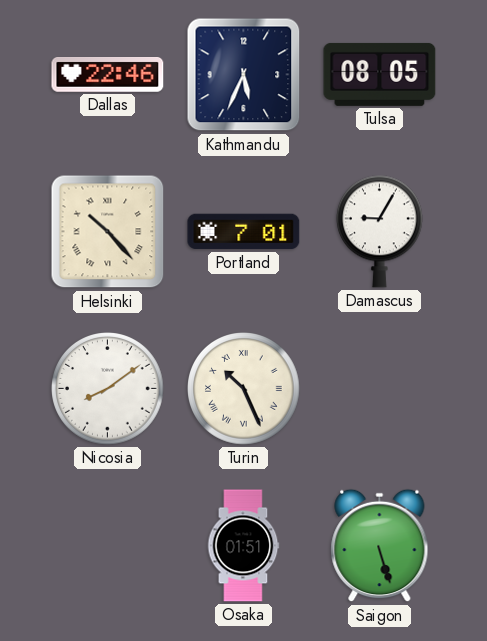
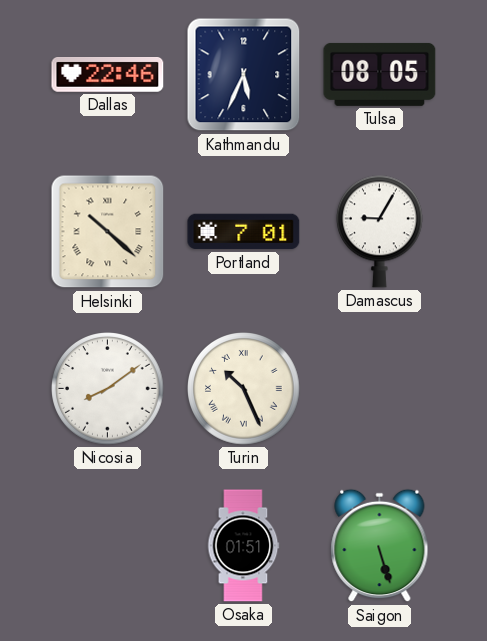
Helsinki: 10:23 -> 10:22 (108, 232)
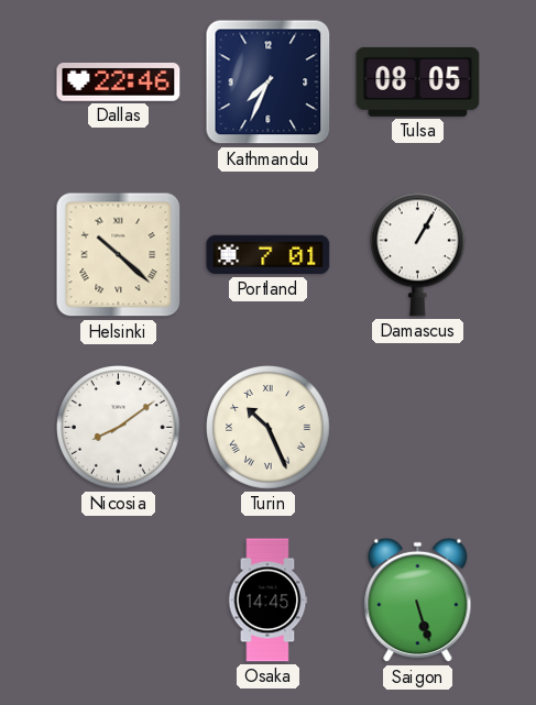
Kathmandu: 5:34 -> 7:34 (269, 82)
Damascus: 9:05 -> 1:05 (417, 254)
Osaka: 01:51 -> 14:45 (267, 601)
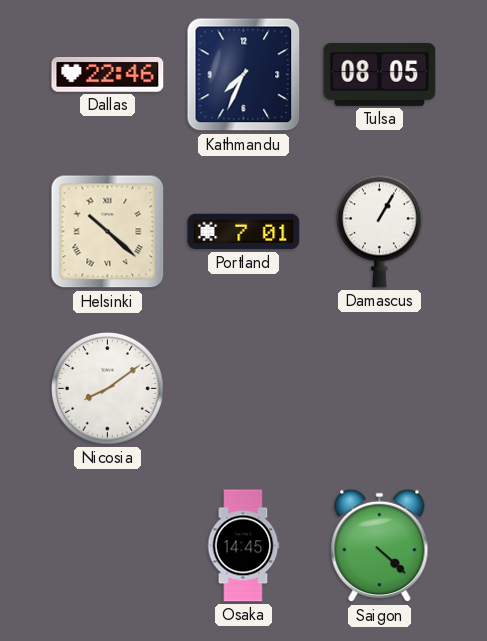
Turin: 10:26 -> none (269, 428)
Saigon: 5:27 -> 4:22 (380, 546)
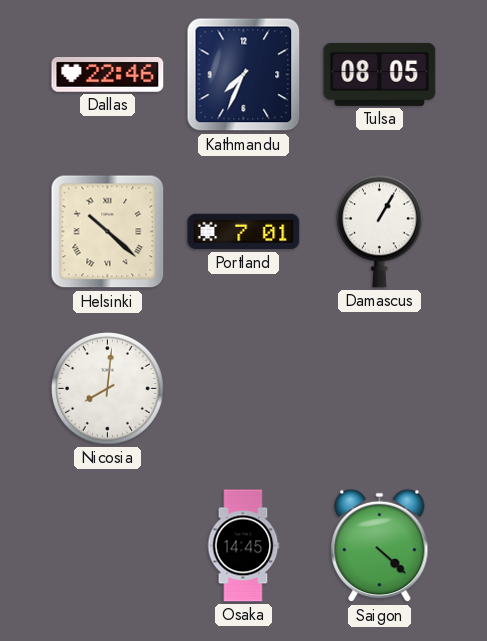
Nicosia: 8:09 -> 8:01 (108, 389)
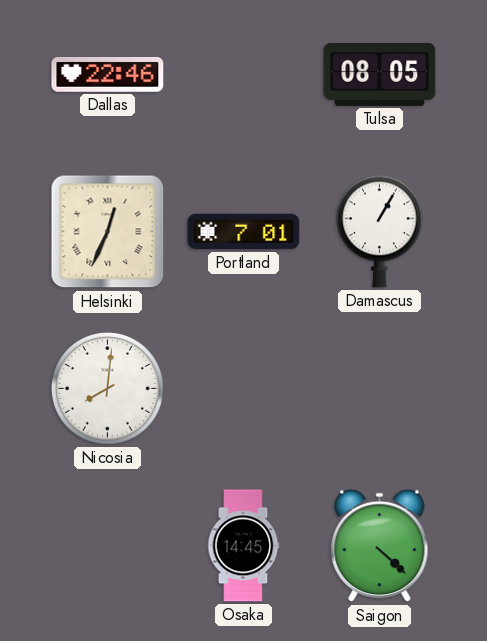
Kathmandu: 7:34 -> none (244, 75)
Helsinki: 10:22 -> 12:34 (108, 232)
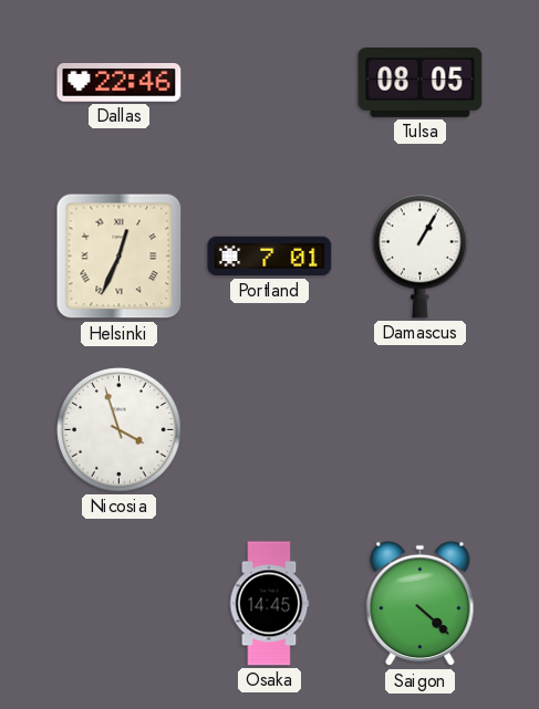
Nicosia: 8:01 -> 3:57 (120, 430)
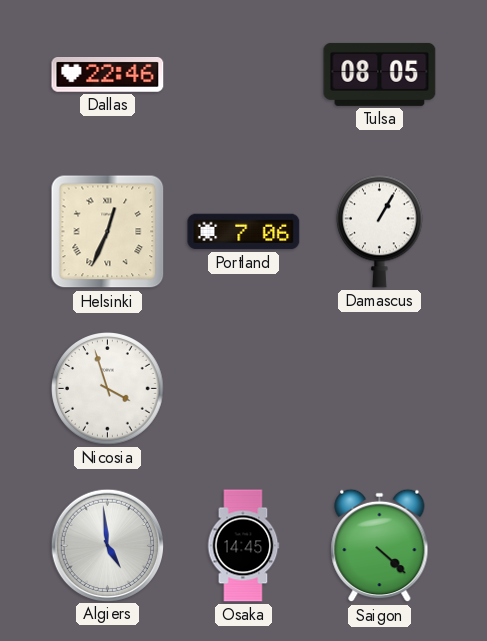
Portland: 7:01 -> 7:06 (244, 232)
Algiers: none -> 4:59 (107, 545)
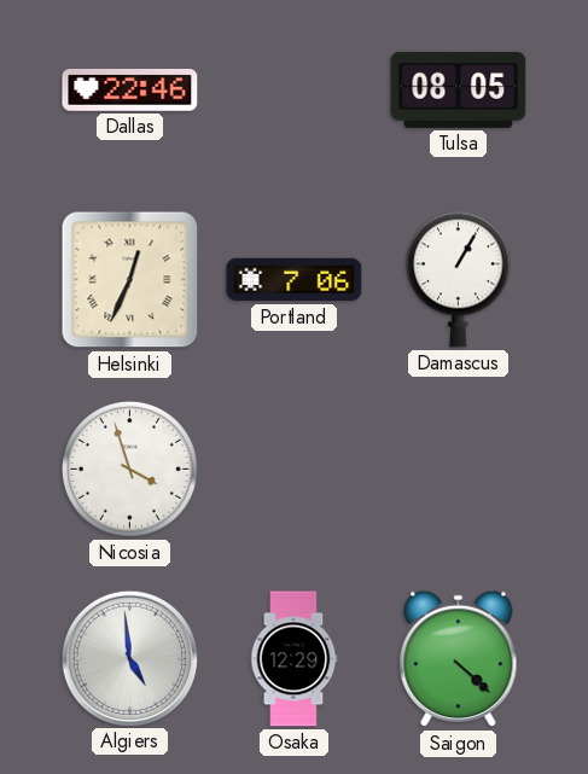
Osaka: 14:45 -> 12:29 (293, 659)
